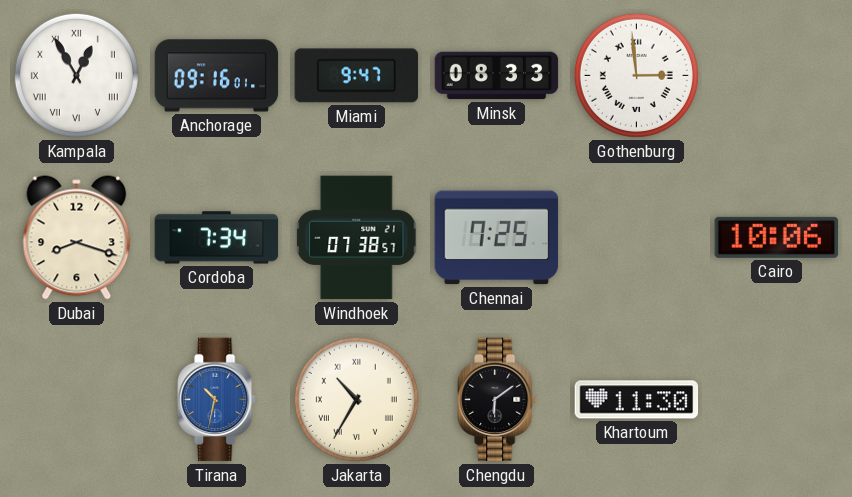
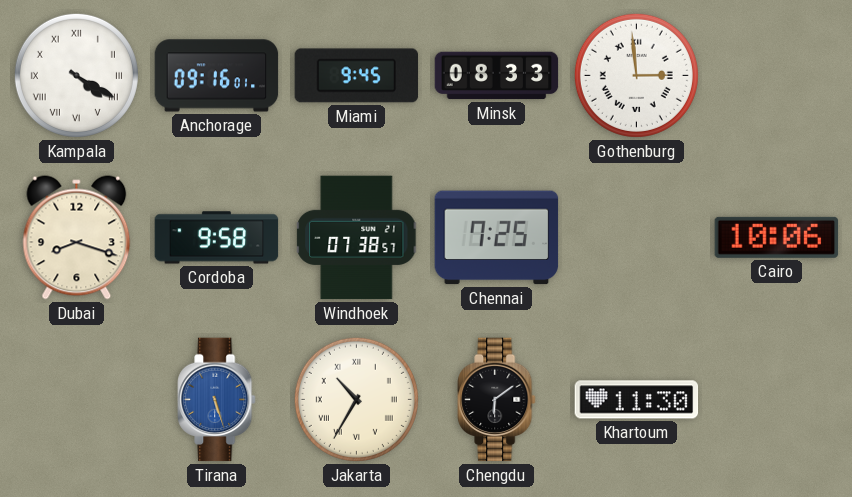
Kampala: 12:55 -> 4:20 (76, 75)
Miami: 9:47 -> 9:45 (357, 76)
Cordoba: 7:34 -> 9:58 (217, 238)
Tirana: 10:32 -> 5:27 (217, 400)
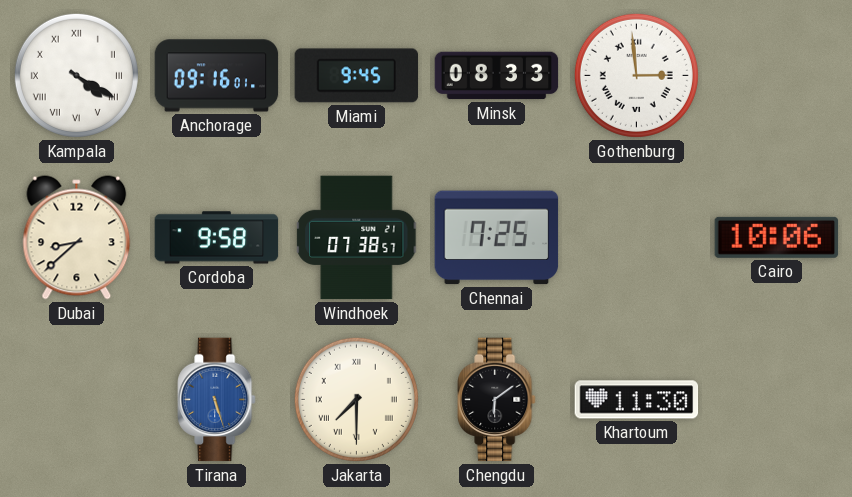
Dubai: 8:18 -> 8:38 (77, 238)
Jakarta: 10:35 -> 7:30 (356, 399)
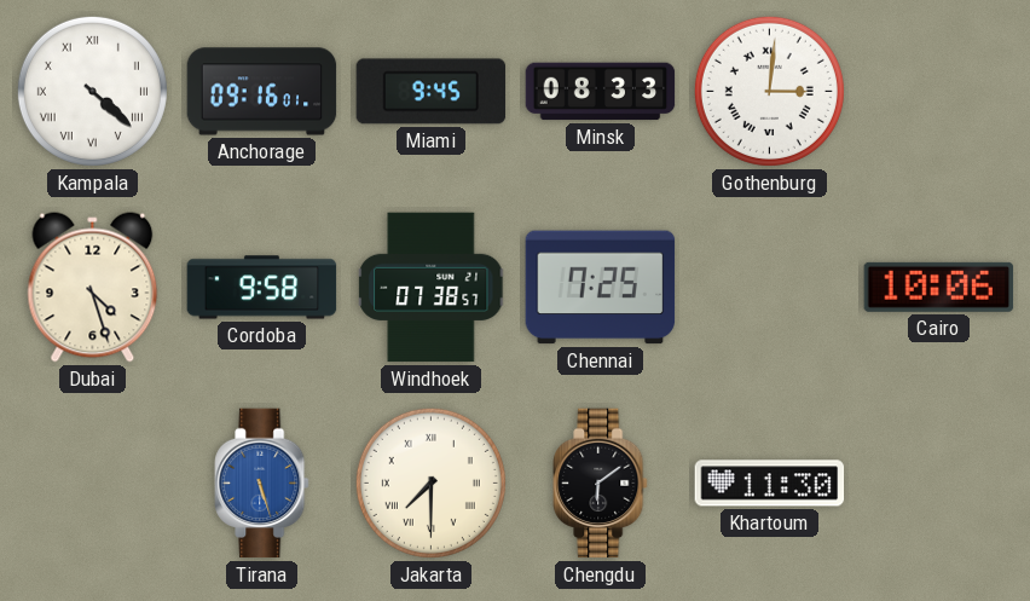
Kampala: 4:20 -> 4:22 (92, 91)
Gothenburg: 2:59 -> 3:01 (769, 91)
Dubai: 8:38 -> 4:27 (93, 288)
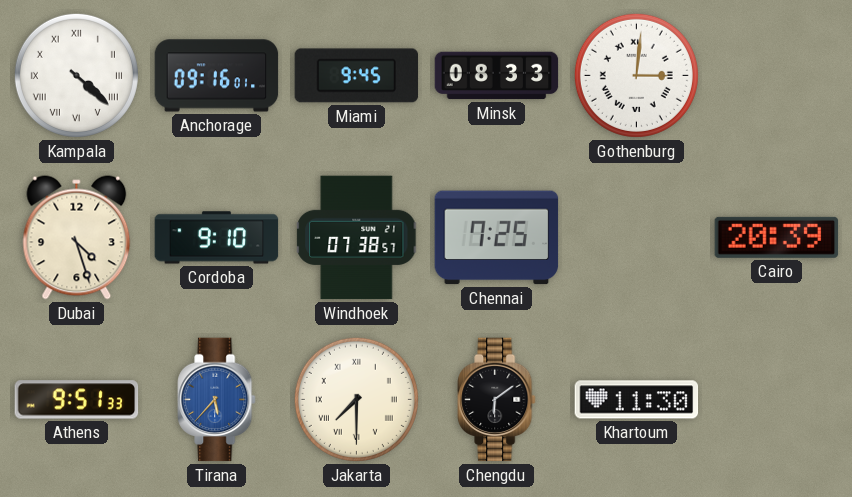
Cordoba: 9:58 -> 9:10 (217, 238)
Cairo: 10:06 -> 20:39 (777, 237)
Athens: none -> 9:51 (77, 400)
Tirana: 5:27 -> 5:37 (217, 400)
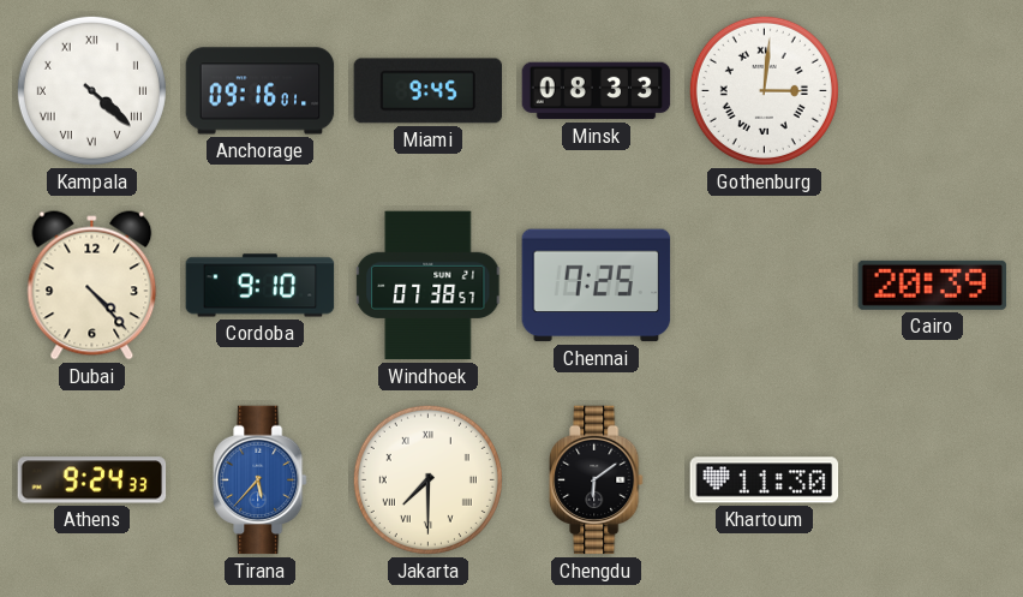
Dubai: 4:27 -> 4:23 (92, 286)
Athens: 9:51 -> 9:24 (92, 480)
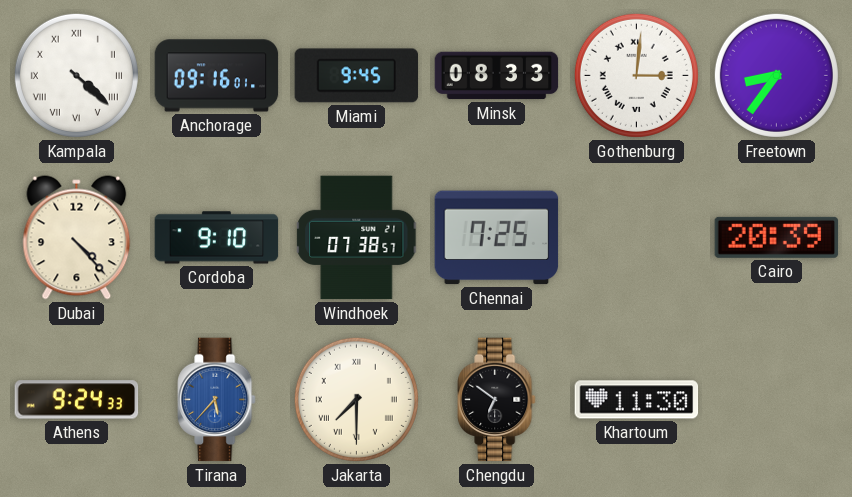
Freetown: none -> 8:36 (776, 75)
Chengdu: 6:09 -> 6:51 (497, 400)
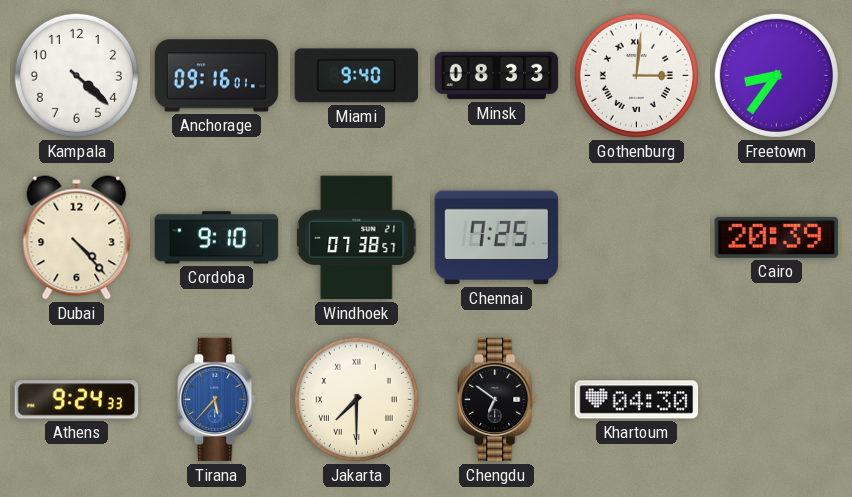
Kampala numerals: Roman -> Arabic (76, 75)
Miami: 9:45 -> 9:40 (357, 76)
Khartoum: 11:30 -> 04:30 (637, 400)
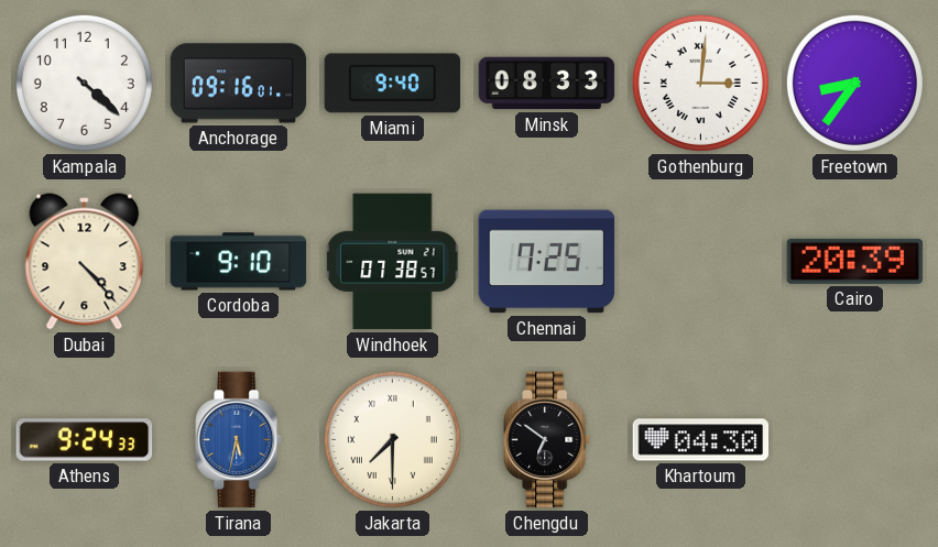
Tirana: 5:37 -> 5:32 (239, 440)
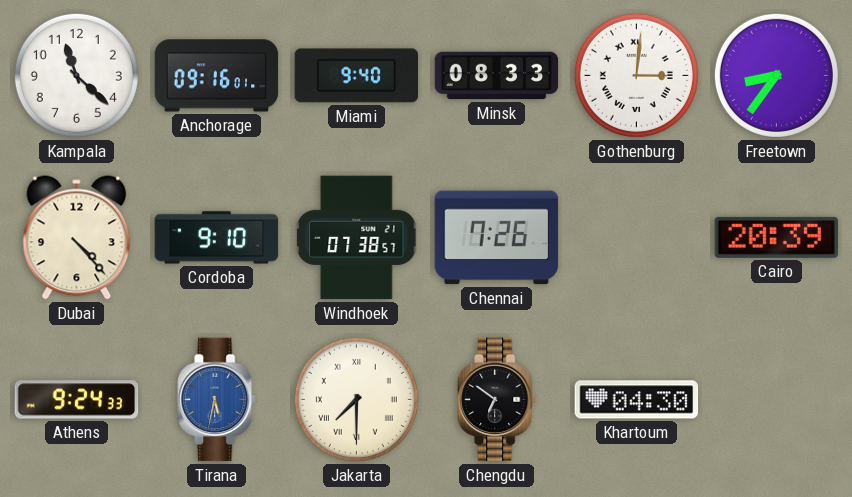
Kampala: 4:22 -> 11:22 (76, 75)
Chennai: 7:25 -> 7:26 (497, 238)
